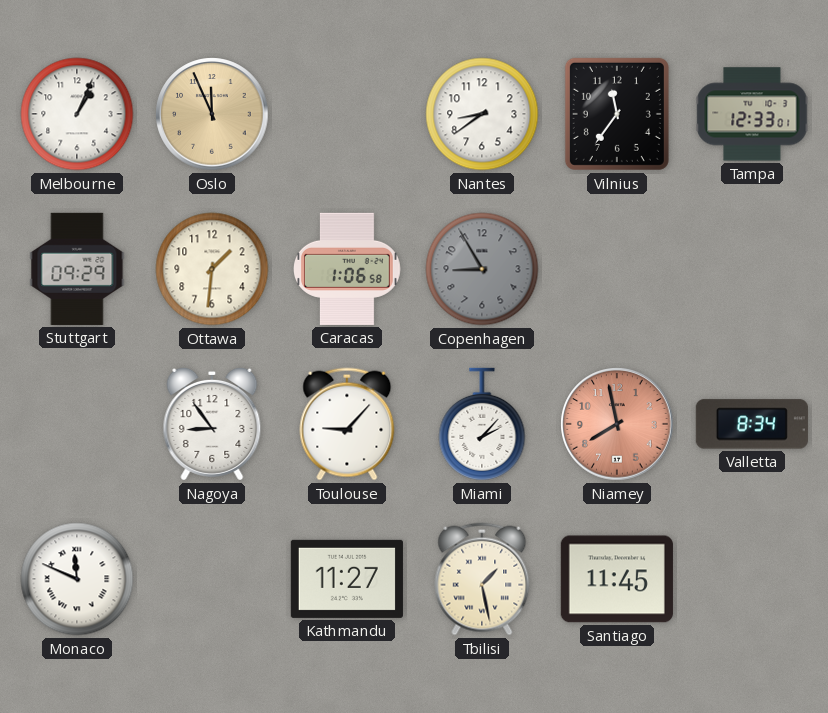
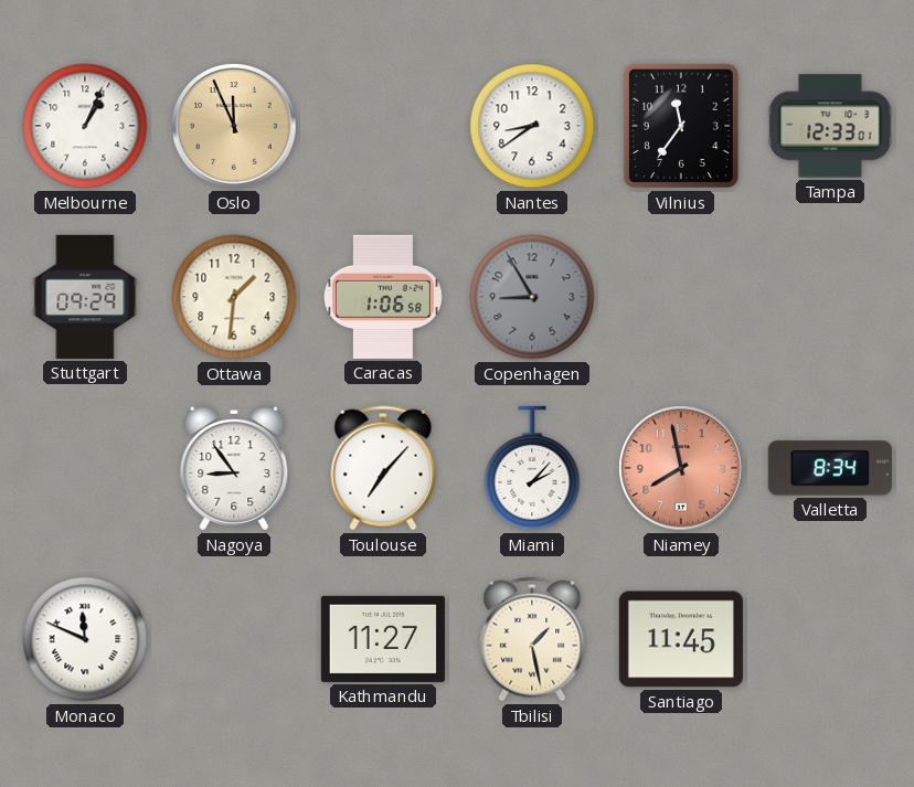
Toulouse: 9:07 -> 7:07 (383, 468)
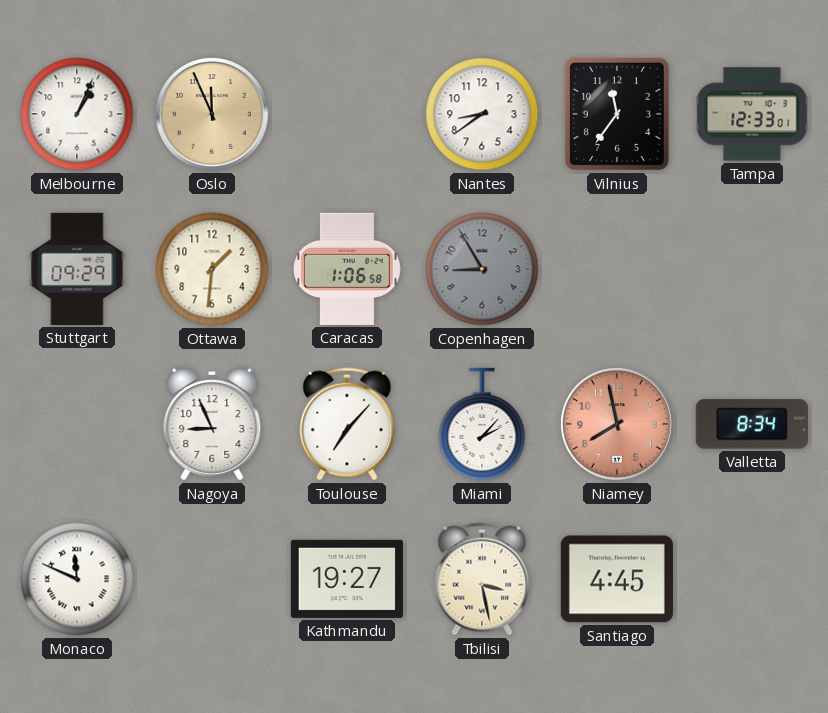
Nagoya: 8:54 -> 8:56 (212, 424)
Kathmandu: 11:27 -> 19:27 (347, 579)
Tbilisi: 1:28 -> 3:28 (482, 579)
Santiago: 11:45 -> 4:45 (617, 579)
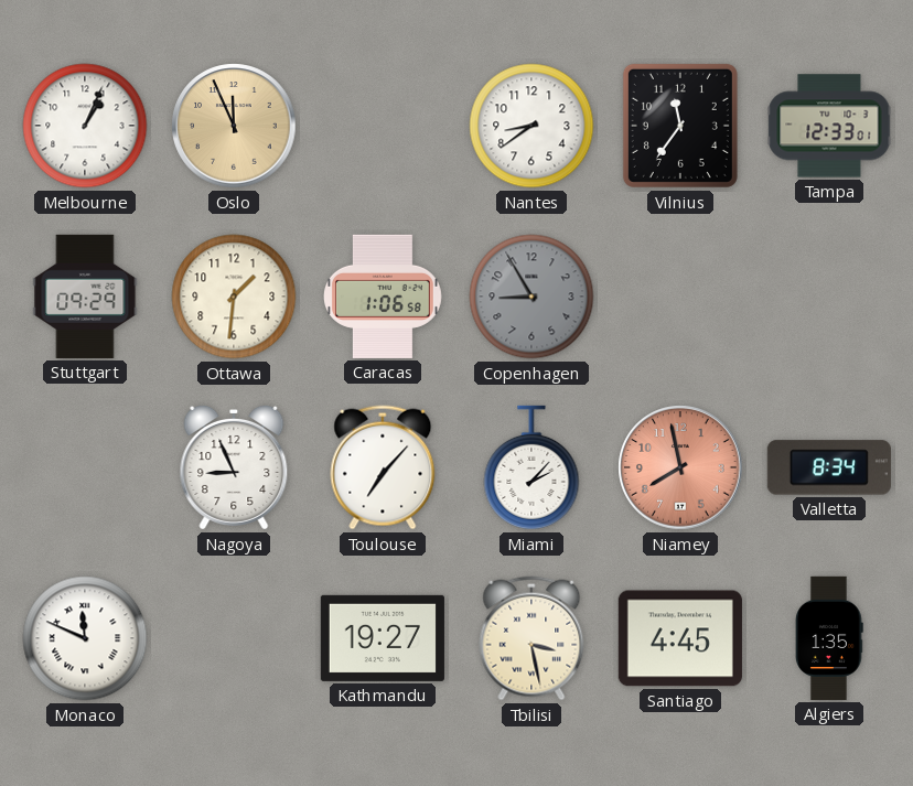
Algiers: none -> 1:35 (829, 638)
